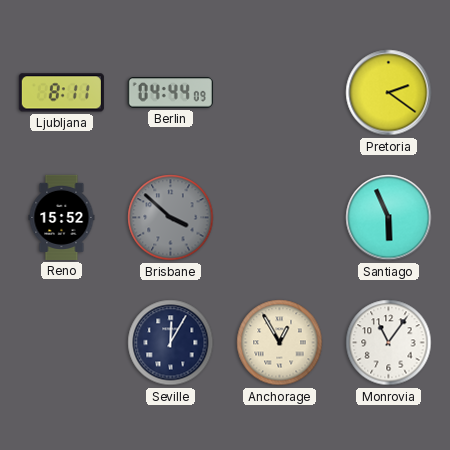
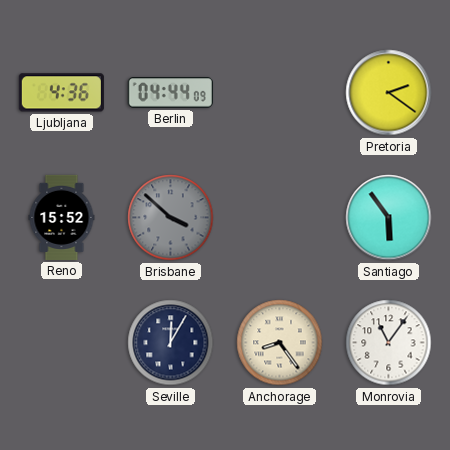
Ljubljana: 8:11 -> 4:36 (61, 93)
Santiago: 5:56 -> 5:54 (389, 218)
Anchorage: 12:55 -> 8:24 (280, 343)
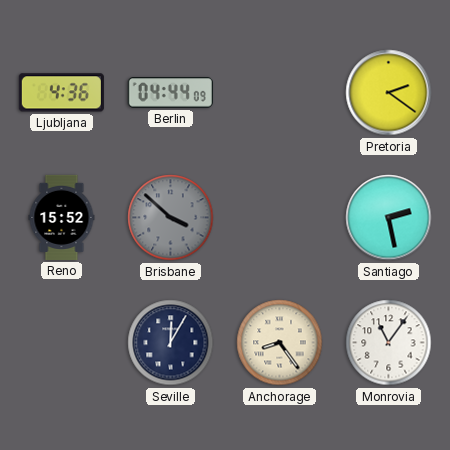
Santiago: 5:54 -> 2:28 (389, 218)
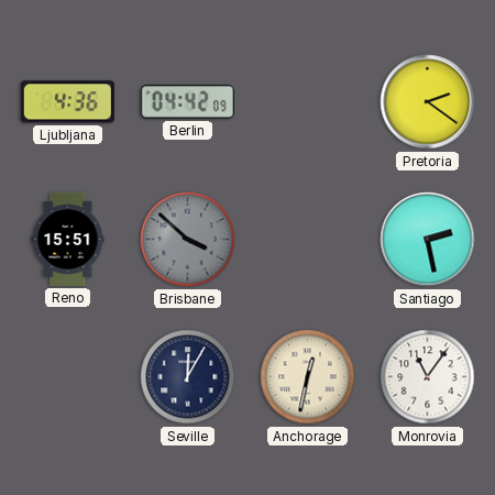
Berlin: 04:44 -> 04:42 (187, 102)
Reno: 15:52 -> 15:51 (68, 239)
Anchorage: 8:24 -> 12:32 (308, 377)
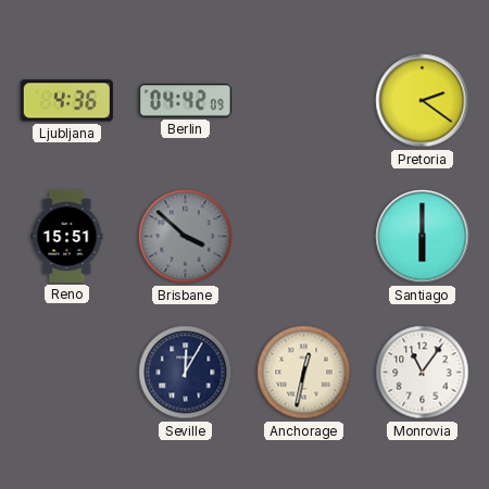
Santiago: 2:28 -> 6:00 (423, 237)
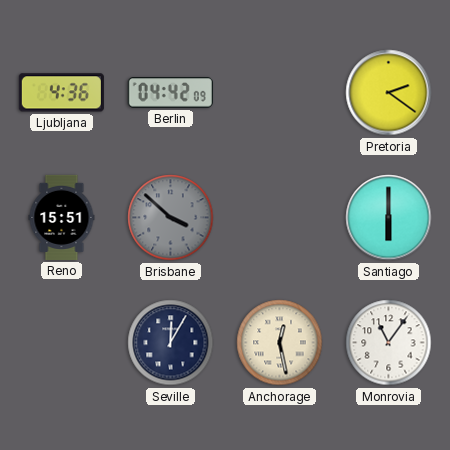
Anchorage: 12:32 -> 12:28 (280, 343)
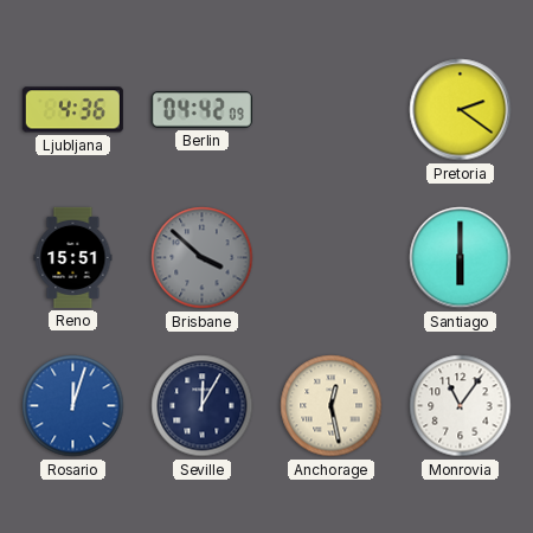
Rosario: none -> 12:03 (73, 406)
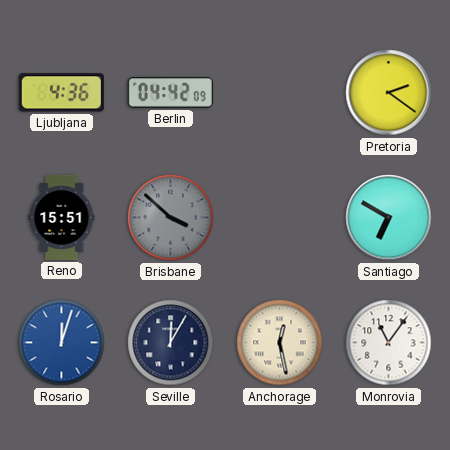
Santiago: 6:00 -> 6:50 (389, 218)
